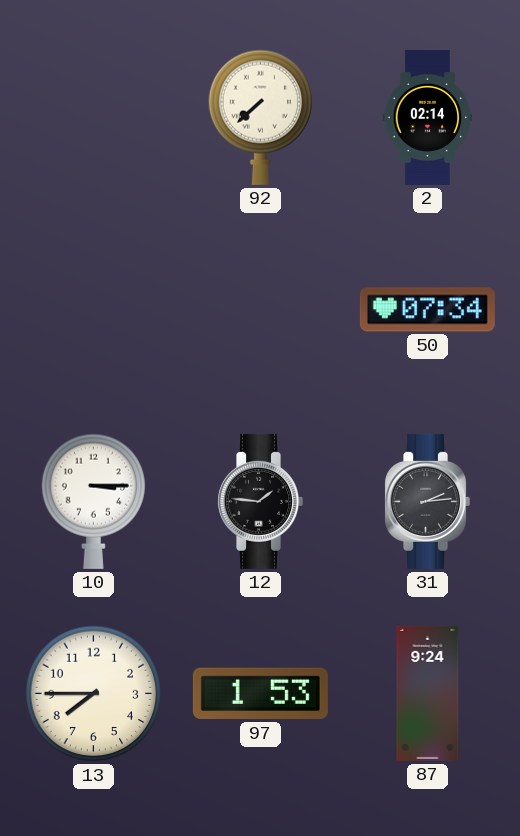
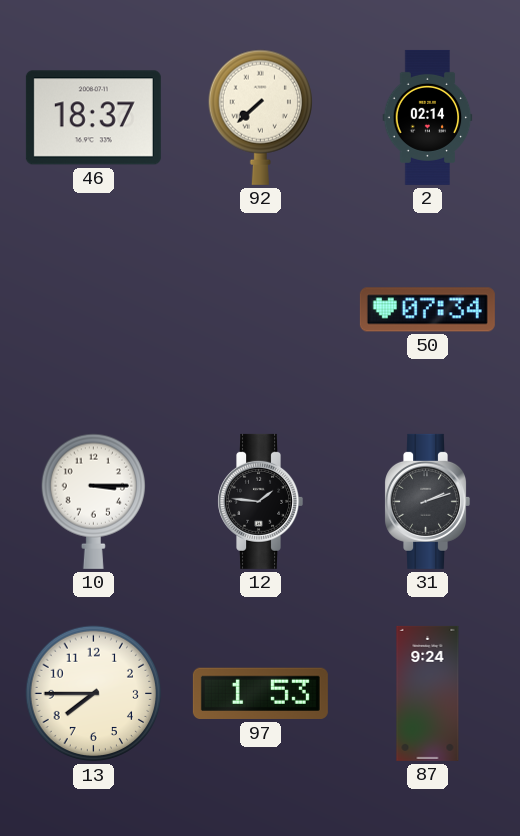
46: none -> 18:37 (93, 118)
31: 2:14 -> 2:12 (427, 501)
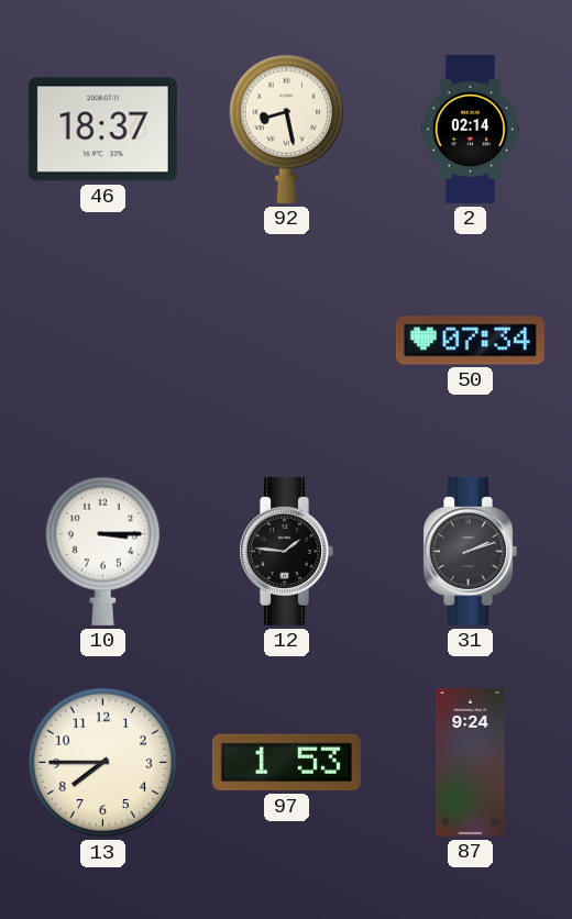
92: 7:38 -> 8:28 (286, 129)
